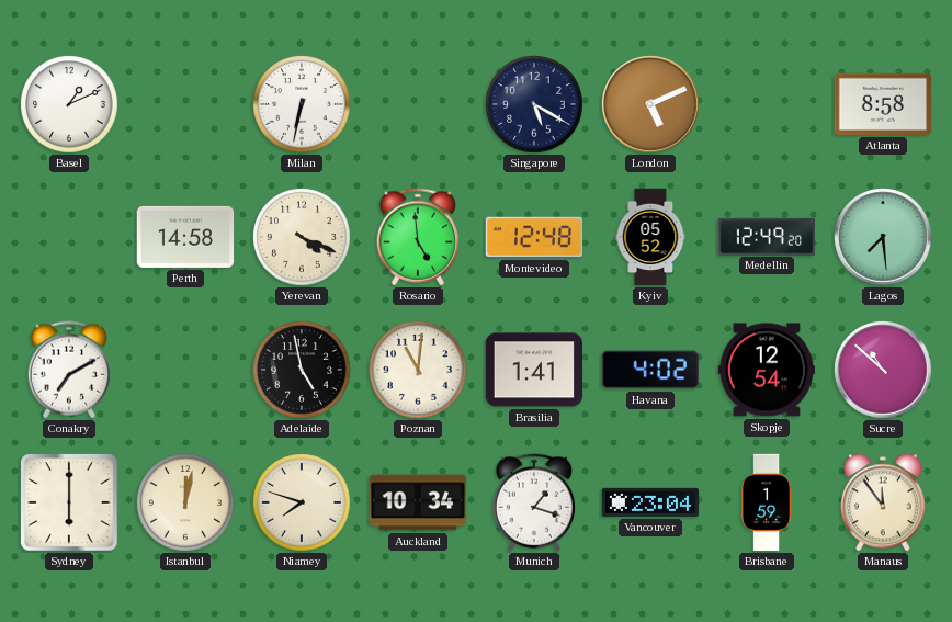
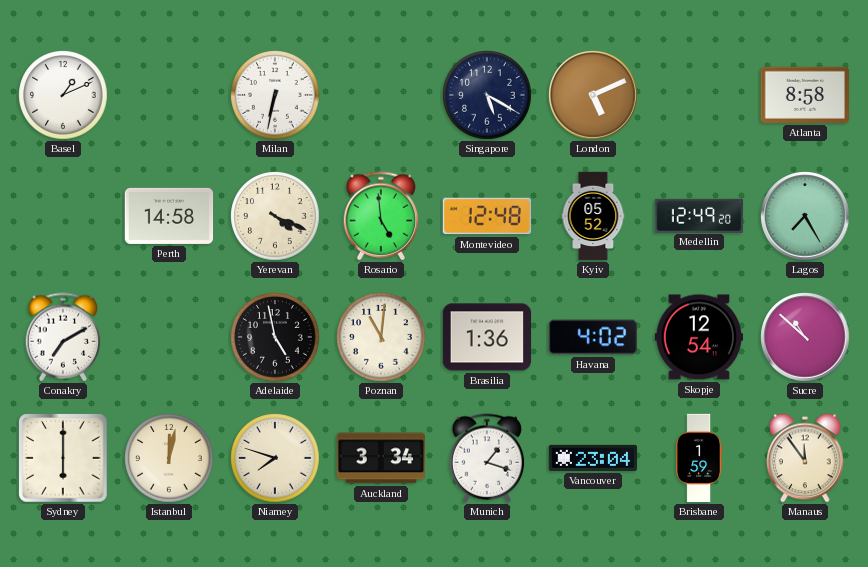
Lagos: 7:29 -> 7:25 (805, 216)
Brasilia: 1:41 -> 1:36 (487, 337)
Auckland: 10:34 -> 3:34 (380, 458)
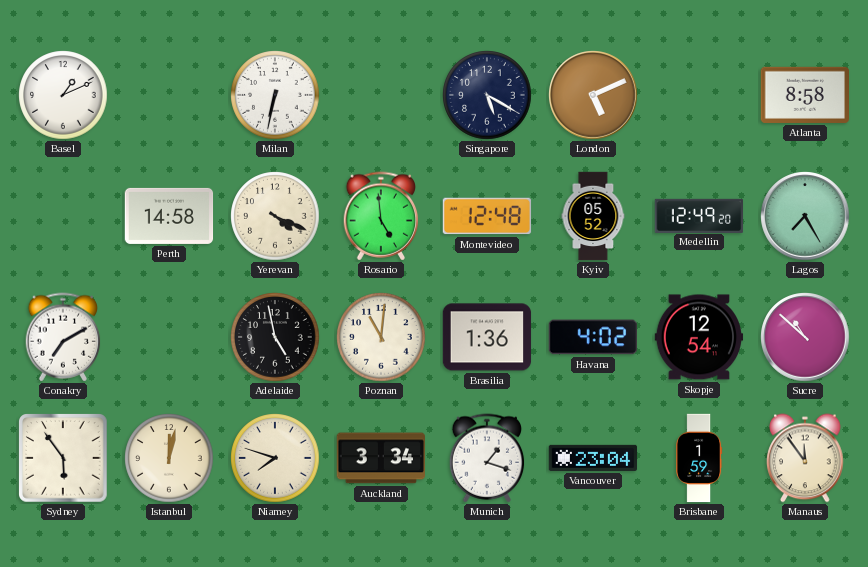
Sydney: 6:00 -> 5:54 (64, 459)
